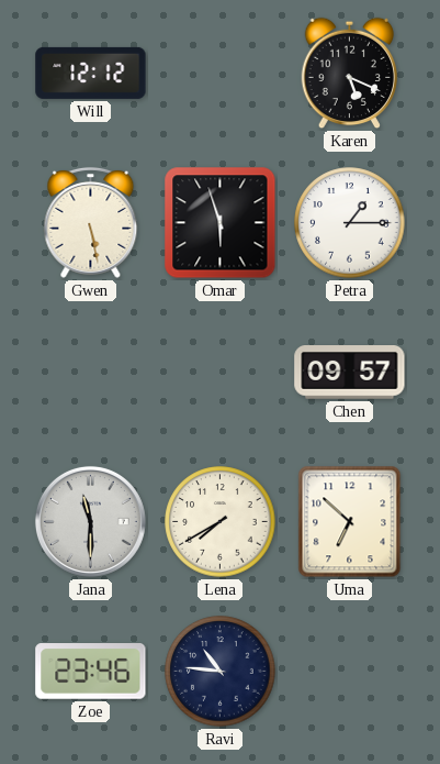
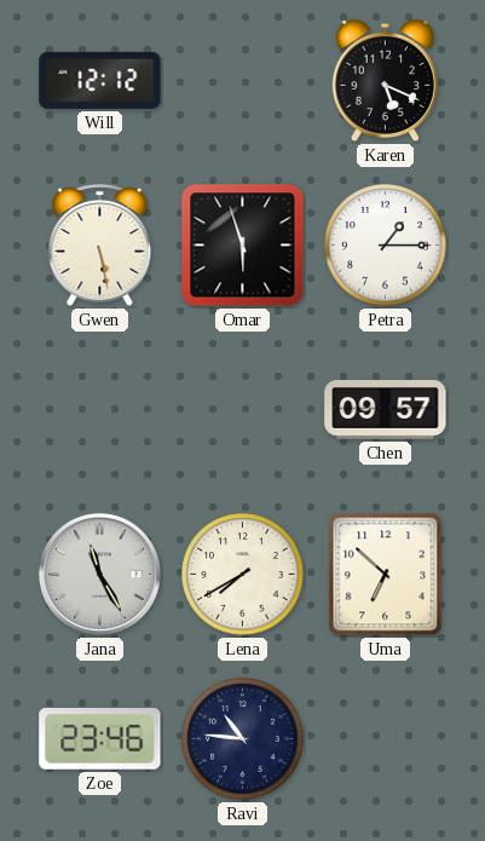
Jana: 11:30 -> 11:25 (99, 574)
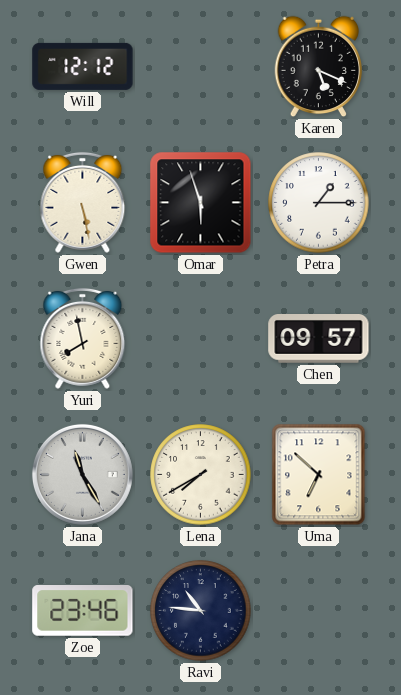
Yuri: none -> 7:58 (83, 338)
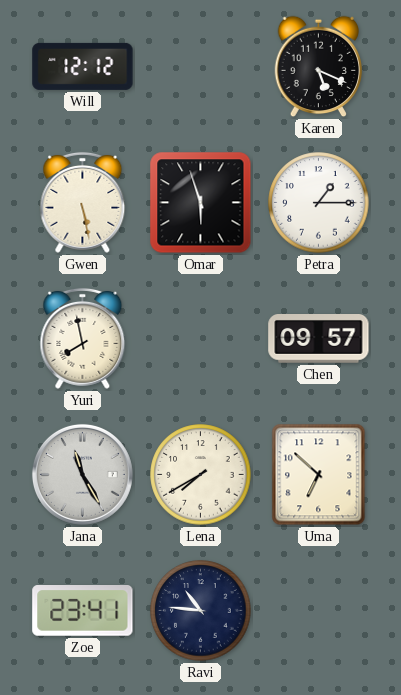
Zoe: 23:46 -> 23:41 (83, 611)
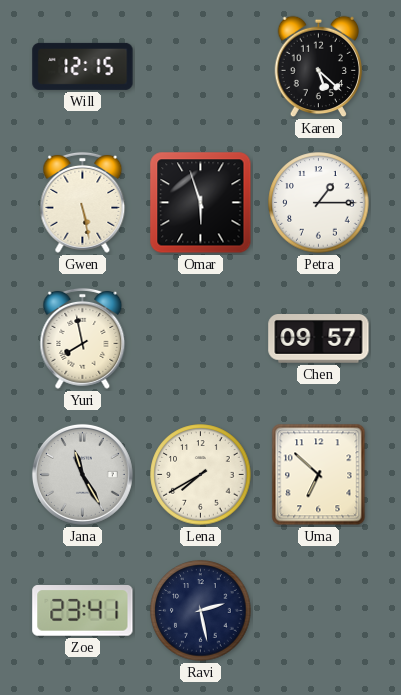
Will: 12:12 -> 12:15 (83, 66)
Karen: 5:19 -> 5:22 (319, 67)
Ravi: 10:46 -> 2:28 (201, 611)
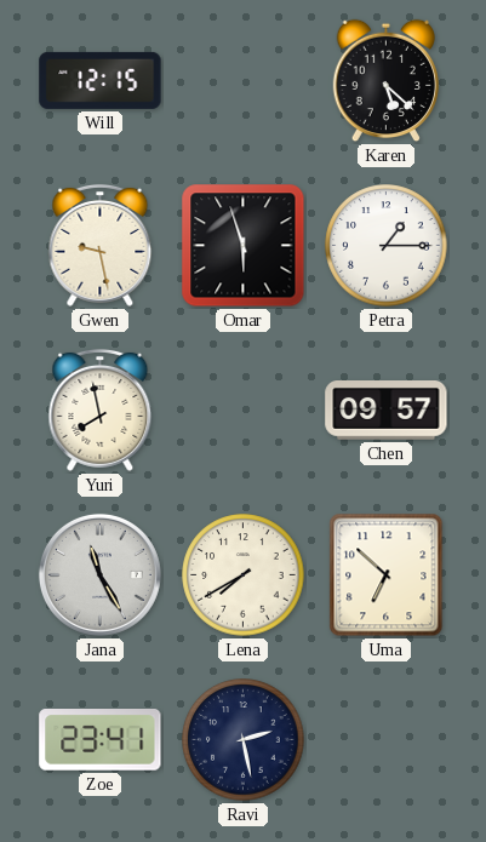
Gwen: 5:28 -> 9:28 (101, 245)
